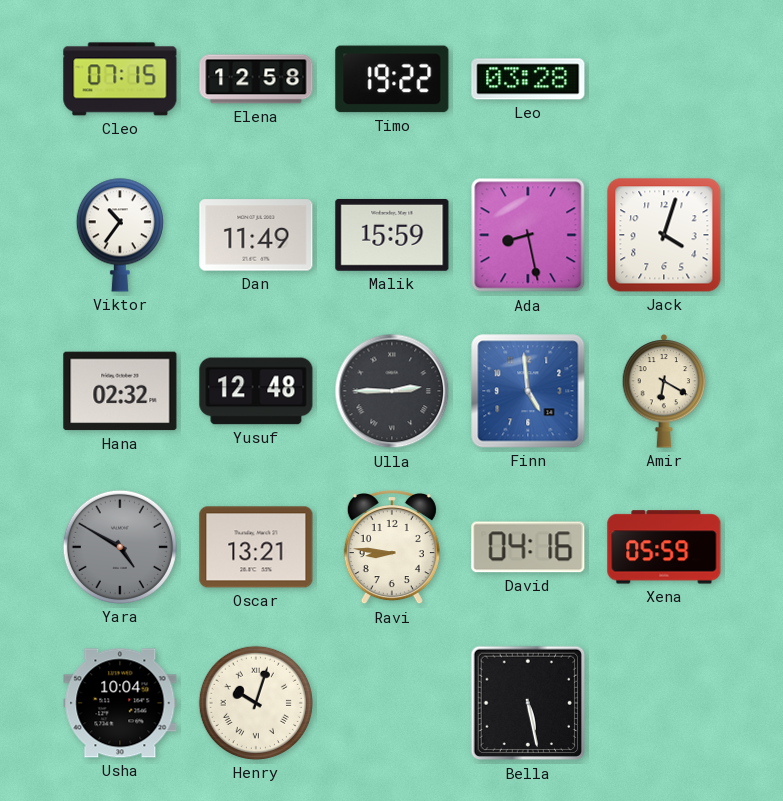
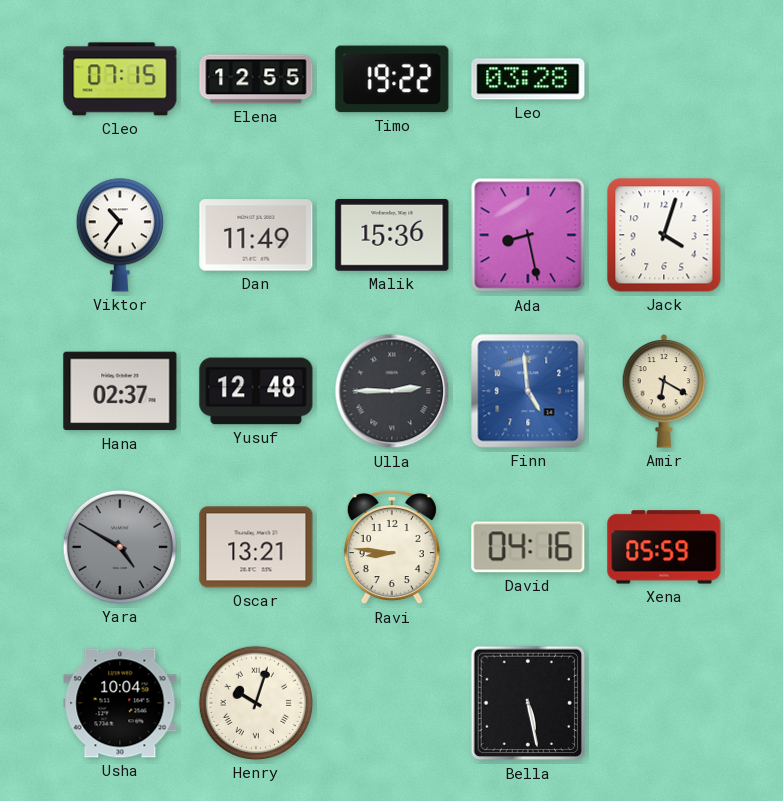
Elena: 12:58 -> 12:55 (256, 79)
Malik: 15:59 -> 15:36 (392, 235)
Hana: 02:32 -> 02:37 (120, 391)
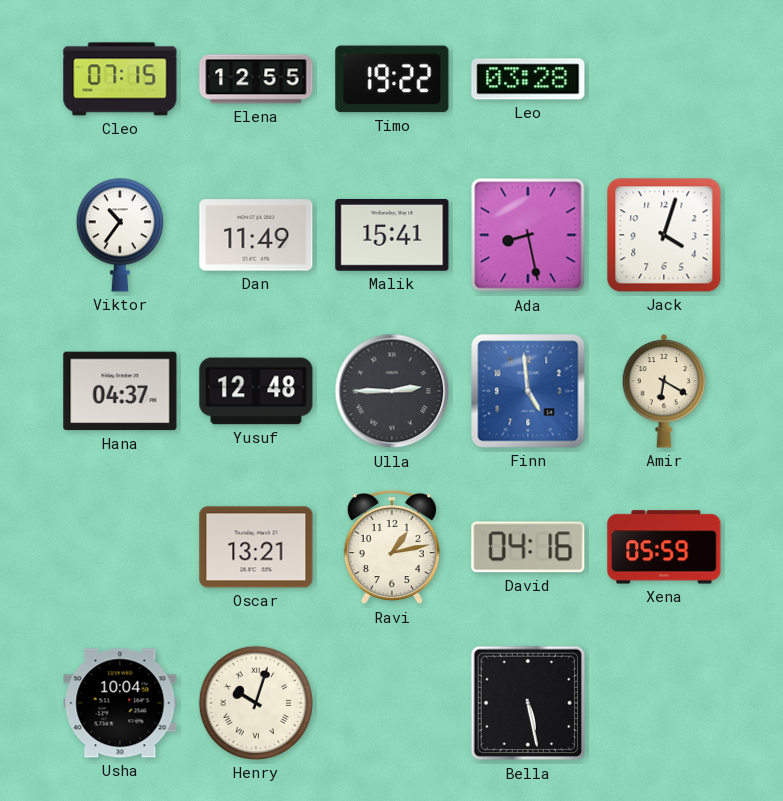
Malik: 15:36 -> 15:41 (392, 235)
Hana: 02:37 -> 04:37 (120, 391)
Yara: 4:50 -> none (120, 547)
Ravi: 8:46 -> 1:13 (392, 548)
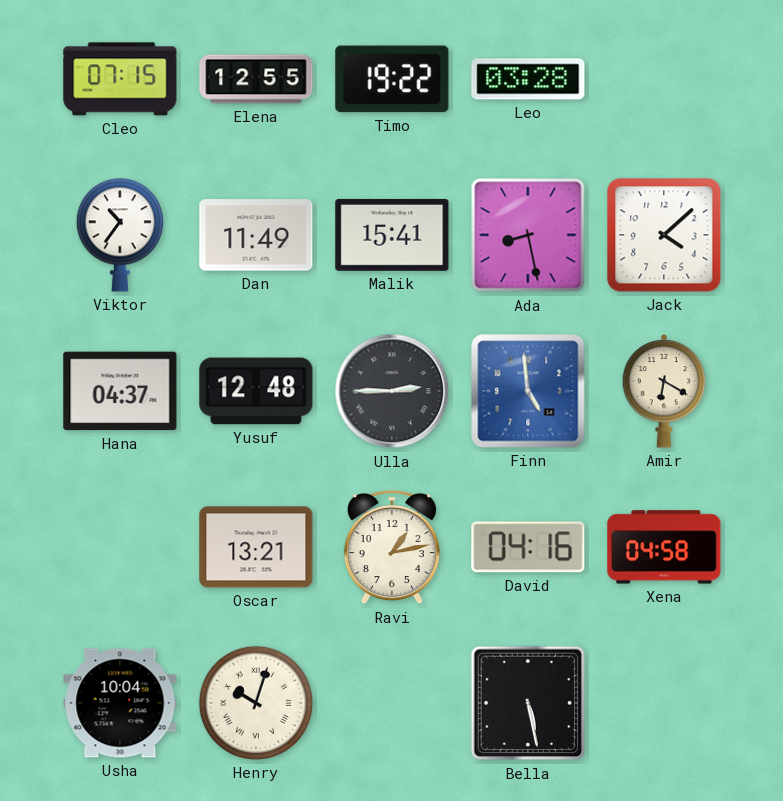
Jack: 4:03 -> 4:08 (664, 235)
Xena: 05:59 -> 04:58 (664, 547)
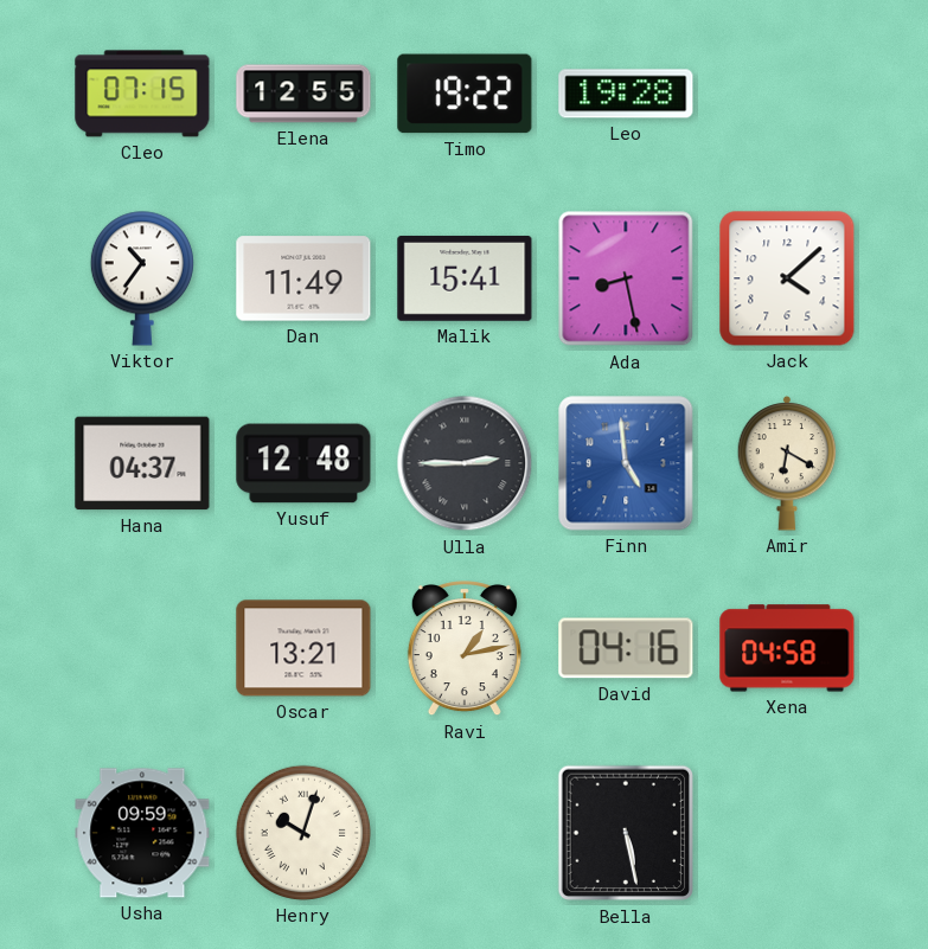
Leo: 03:28 -> 19:28 (626, 94)
Usha: 10:04 -> 09:59 (142, 833)
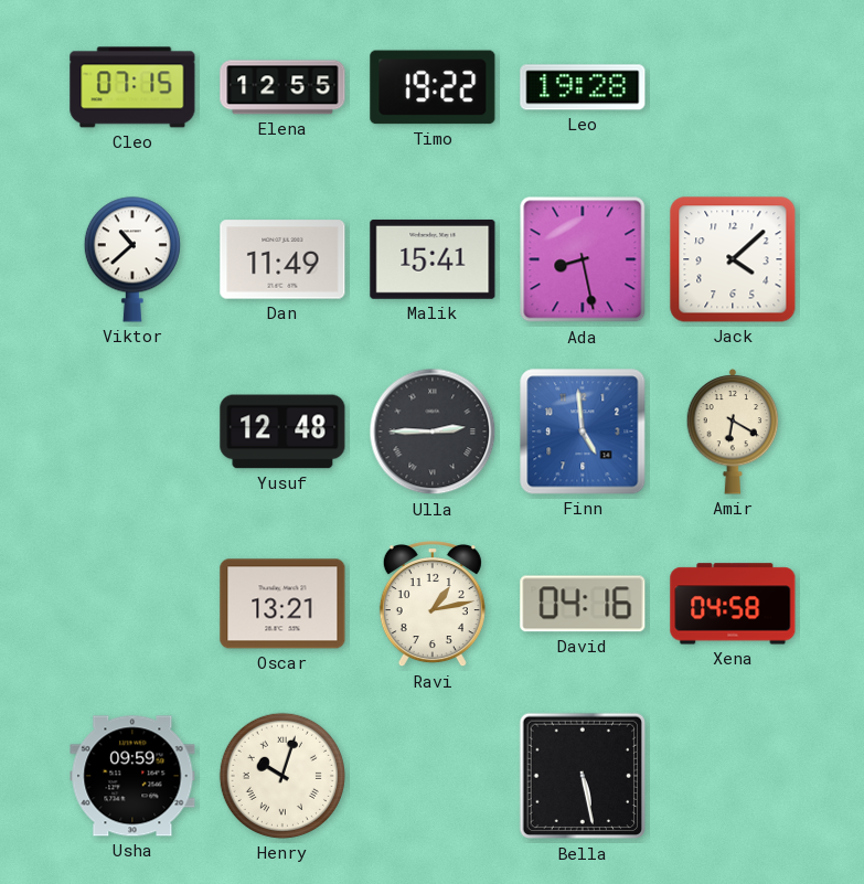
Viktor: 10:36 -> 10:38 (132, 259)
Hana: 04:37 -> none (142, 463)
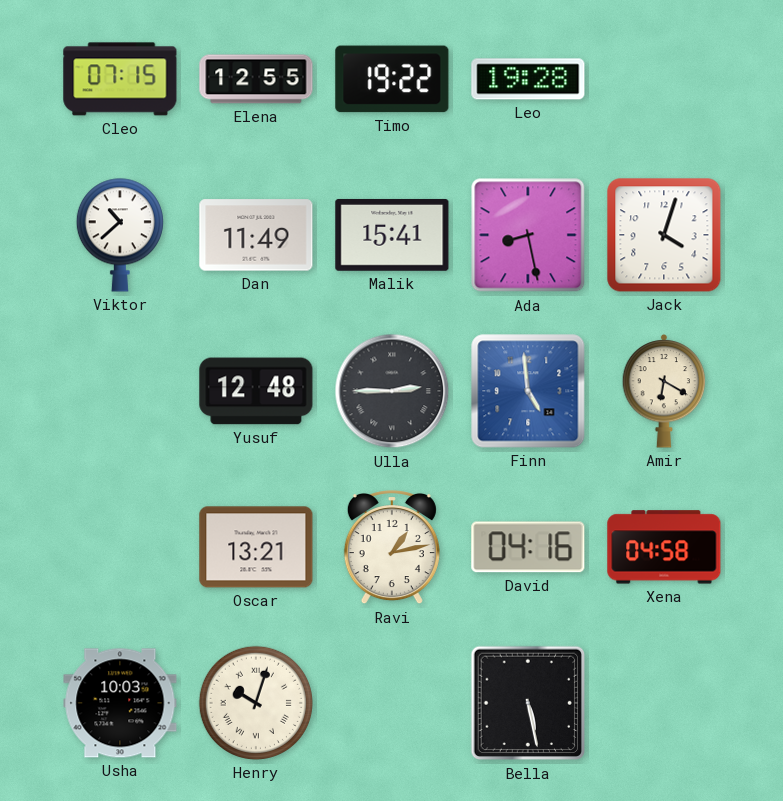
Jack: 4:08 -> 4:03 (664, 235)
Usha: 09:59 -> 10:03 (120, 703)
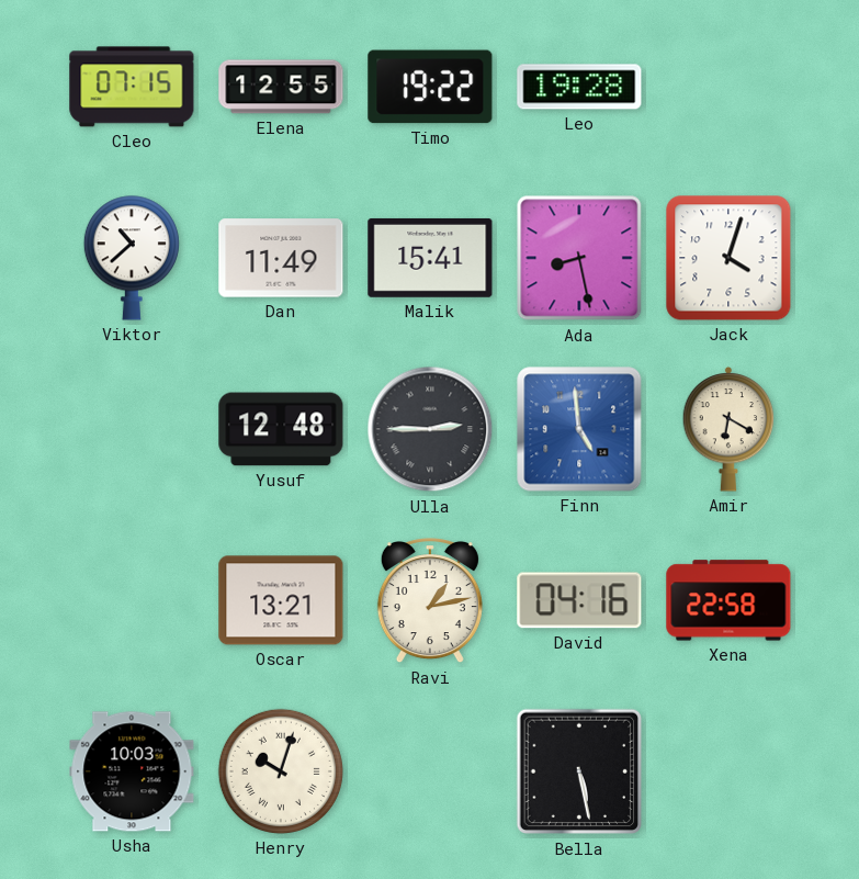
Xena: 04:58 -> 22:58 (728, 600)
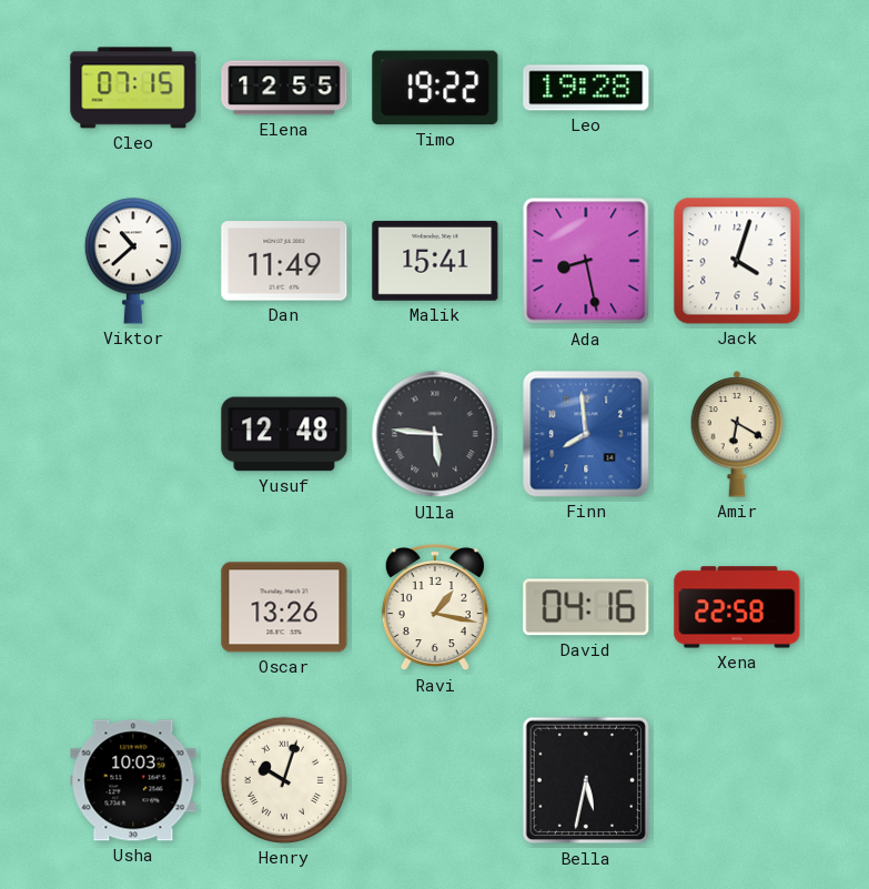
Ulla: 2:45 -> 5:46 (435, 434)
Finn: 4:59 -> 7:59 (586, 434)
Oscar: 13:21 -> 13:26 (284, 607)
Ravi: 1:13 -> 1:17 (435, 608)
Bella: 5:28 -> 5:32 (586, 780)
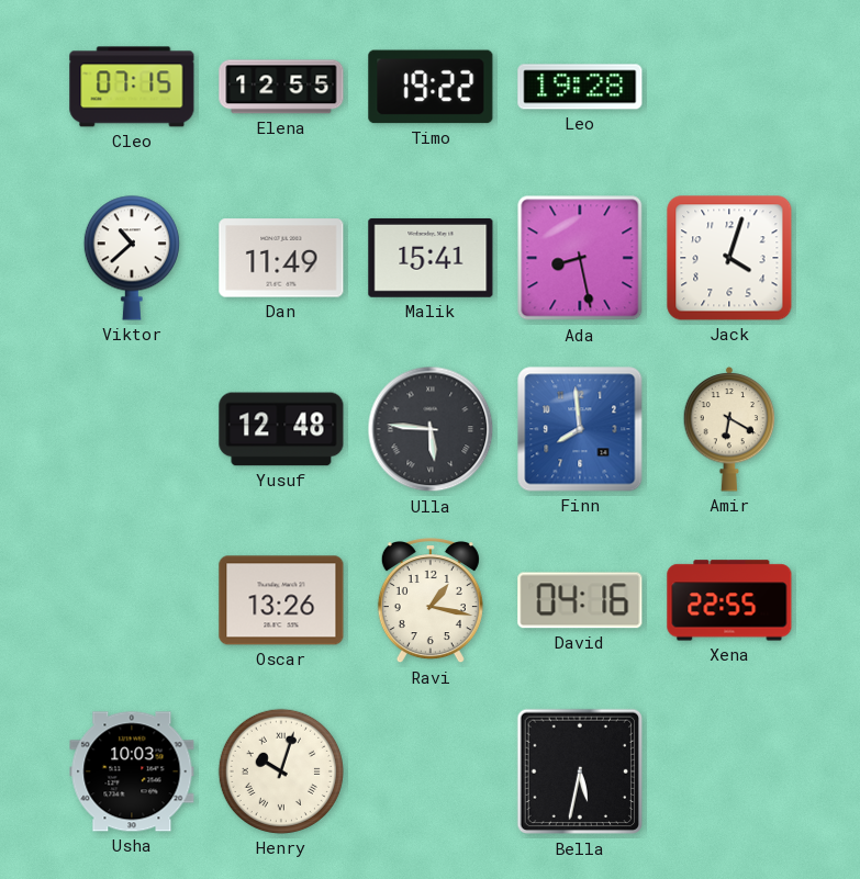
Xena: 22:58 -> 22:55 (729, 600)
